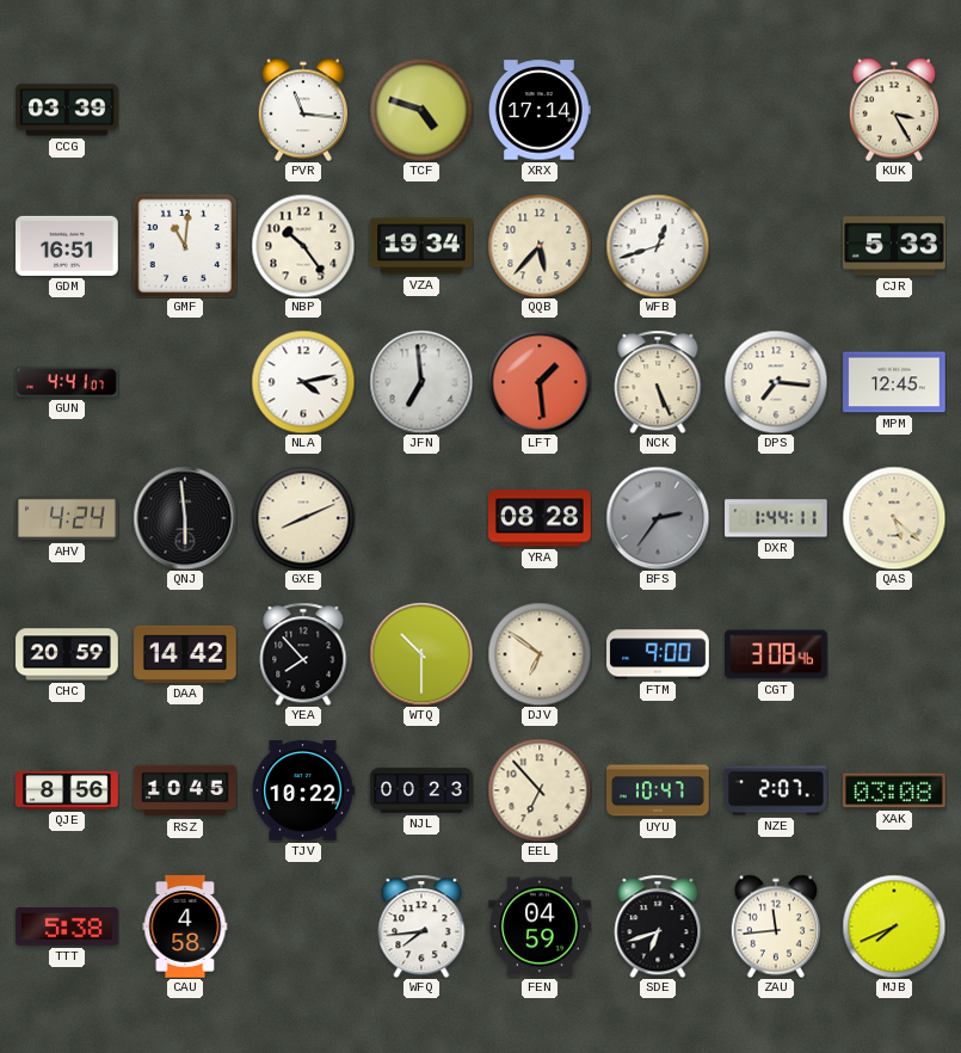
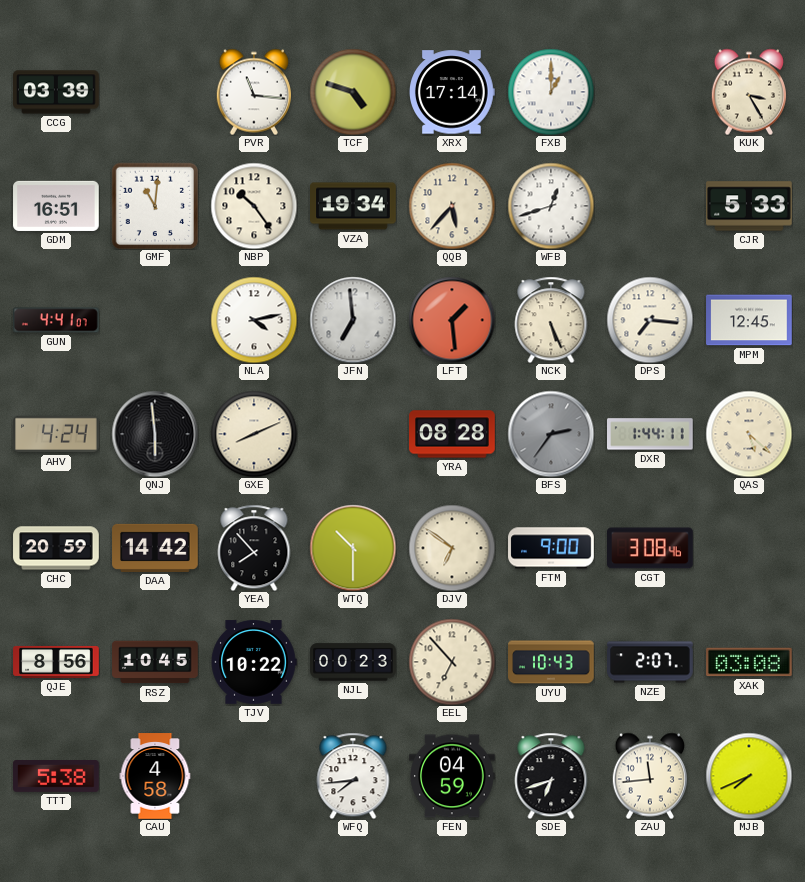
FXB: none -> 1:00 (551, 92)
UYU: 10:47 -> 10:43 (551, 662)
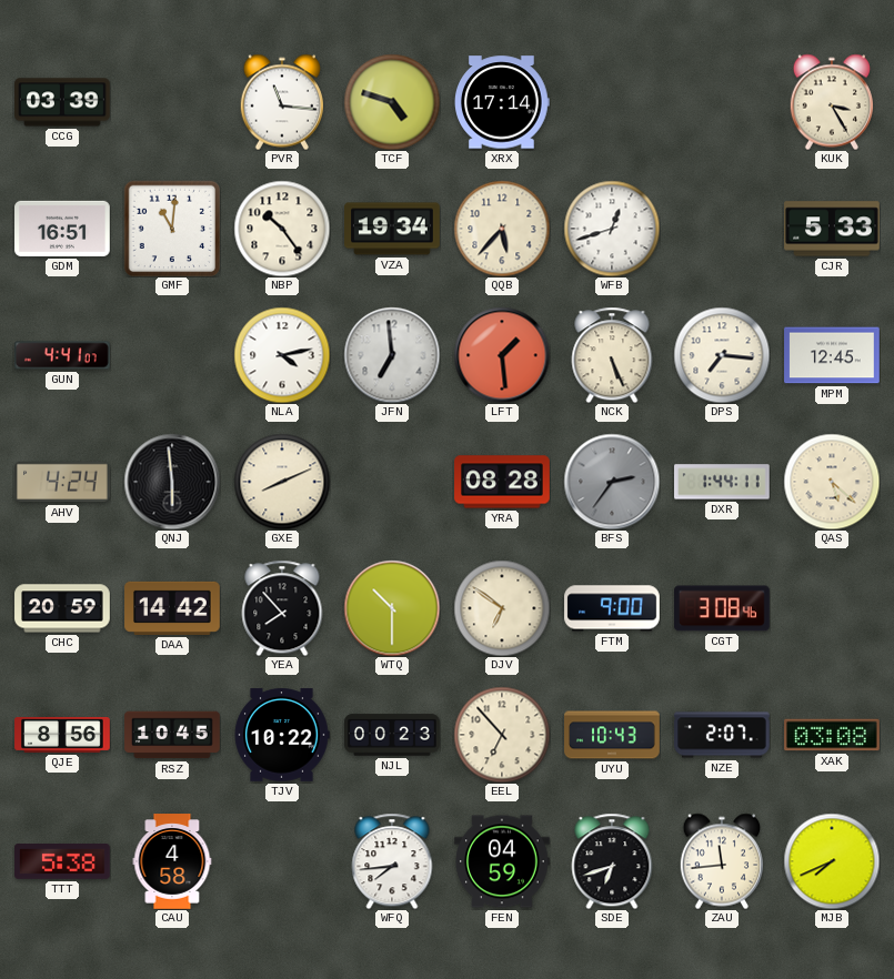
FXB: 1:00 -> none (551, 92)
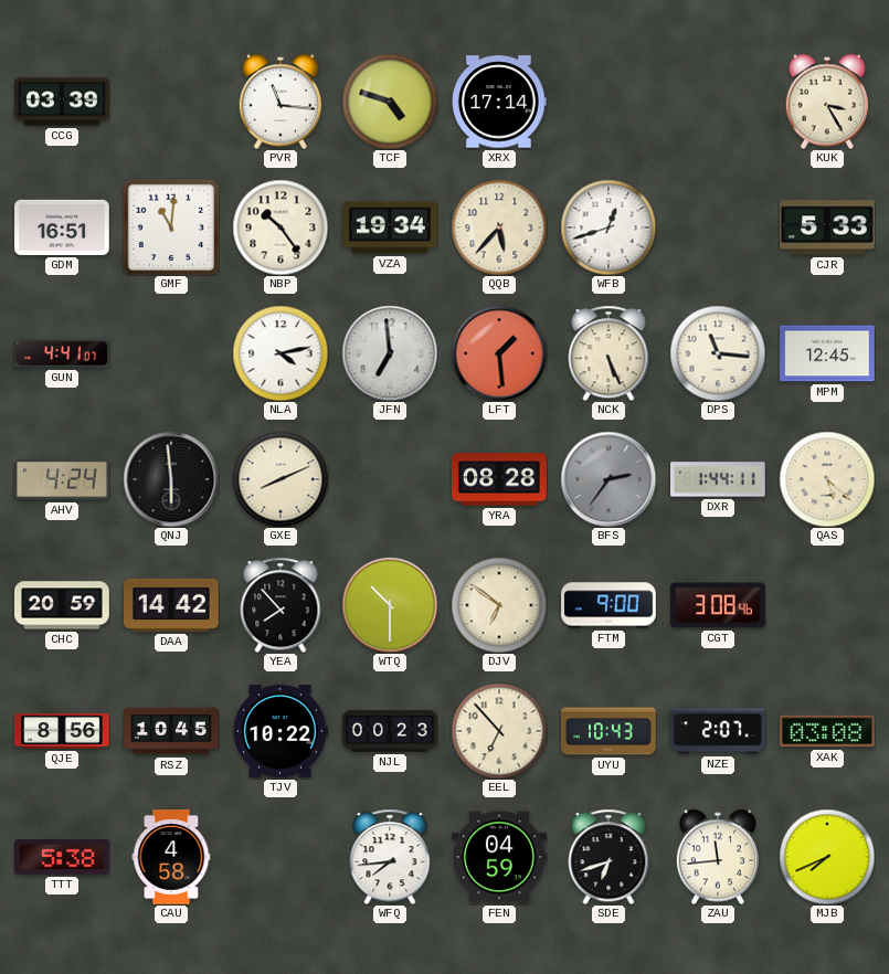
DPS: 7:16 -> 11:16 (718, 353)
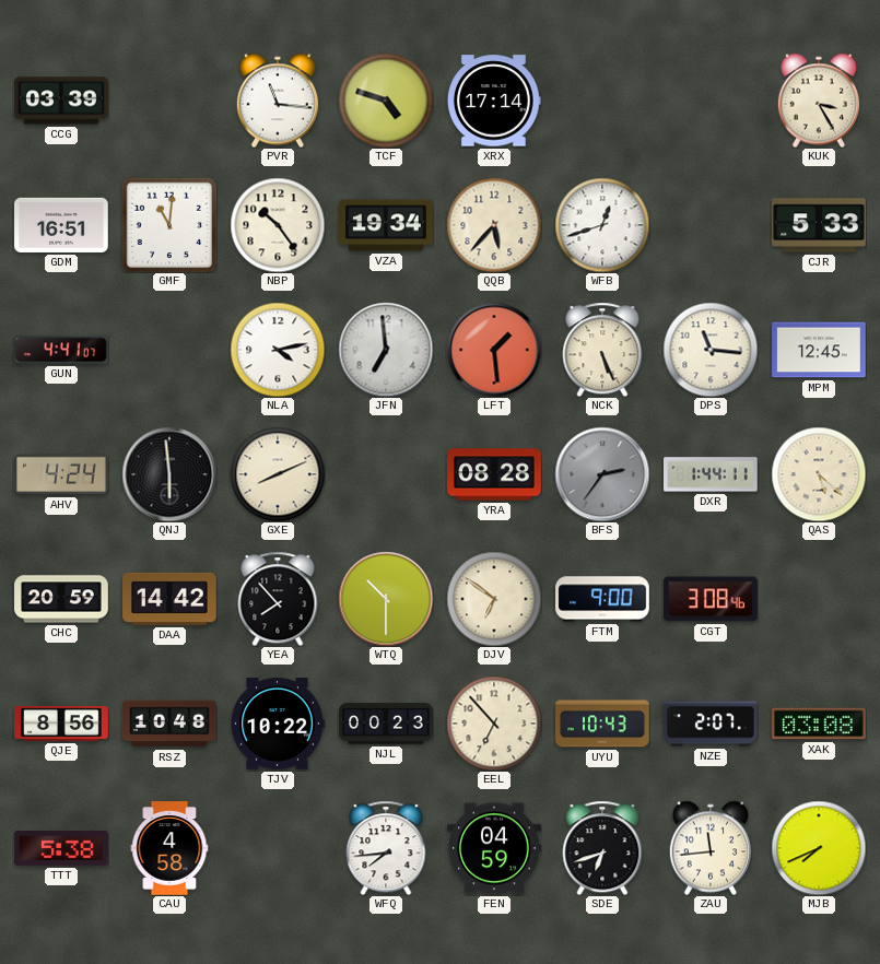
RSZ: 10:45 -> 10:48 (169, 724)
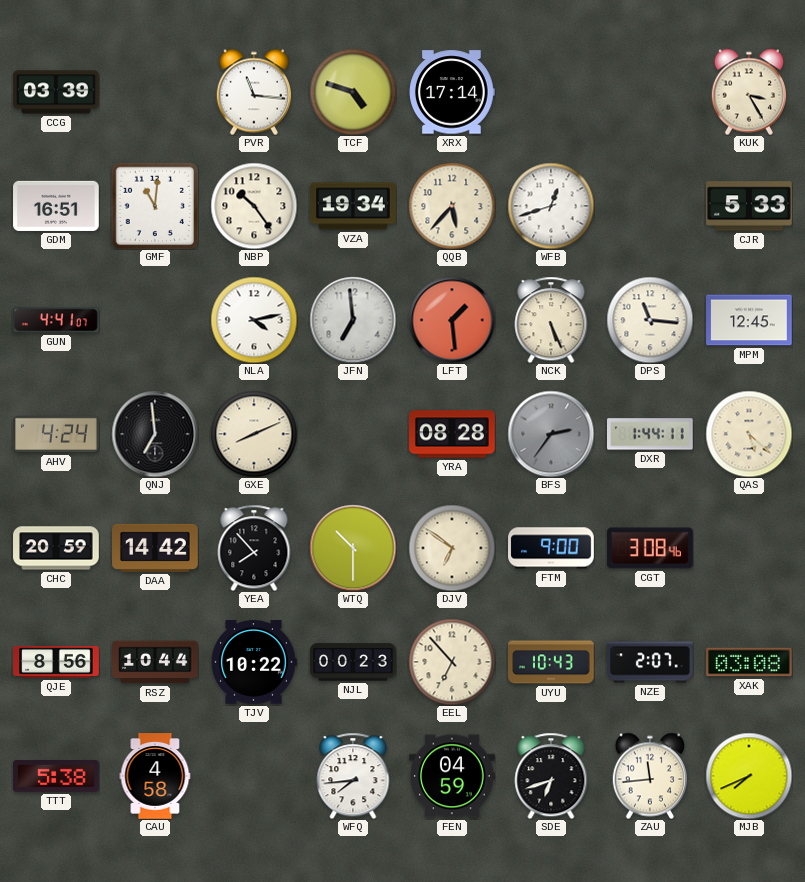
QNJ: 5:59 -> 6:59 (155, 434)
RSZ: 10:48 -> 10:44 (155, 662)
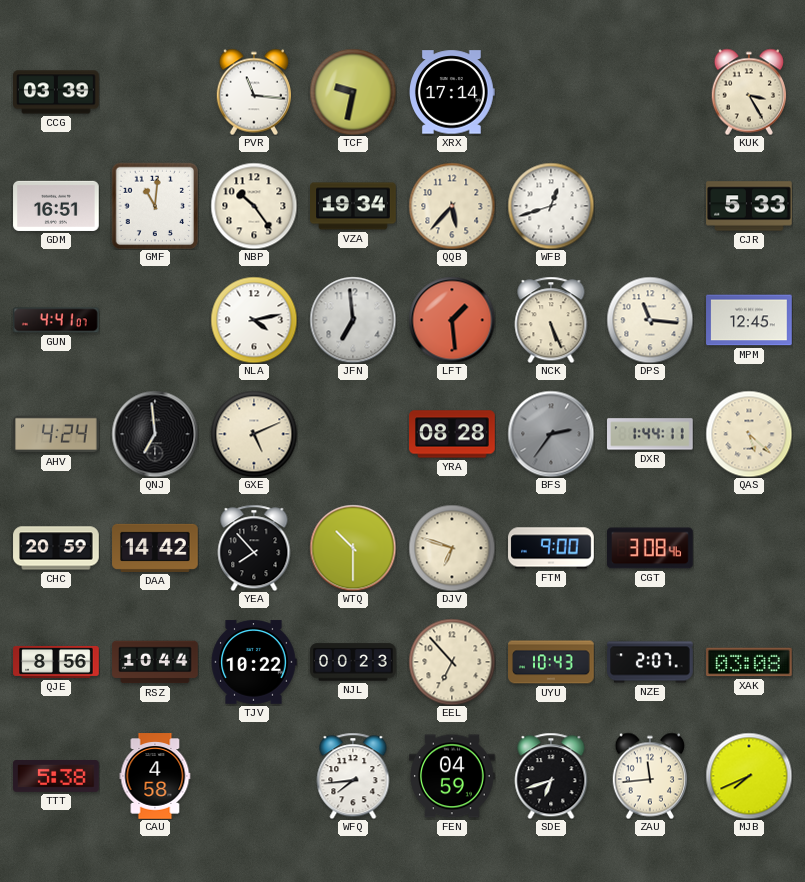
TCF: 4:48 -> 9:32 (353, 92)
GXE: 8:11 -> 5:11 (254, 434)
DJV: 6:51 -> 6:48 (452, 548)
